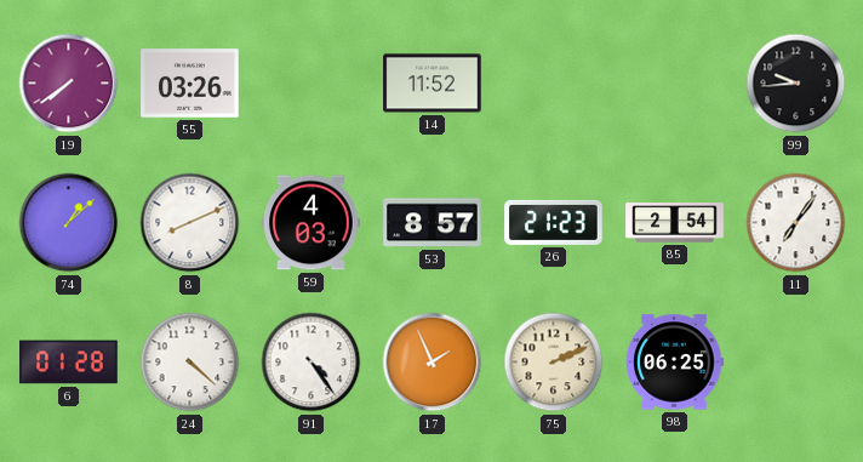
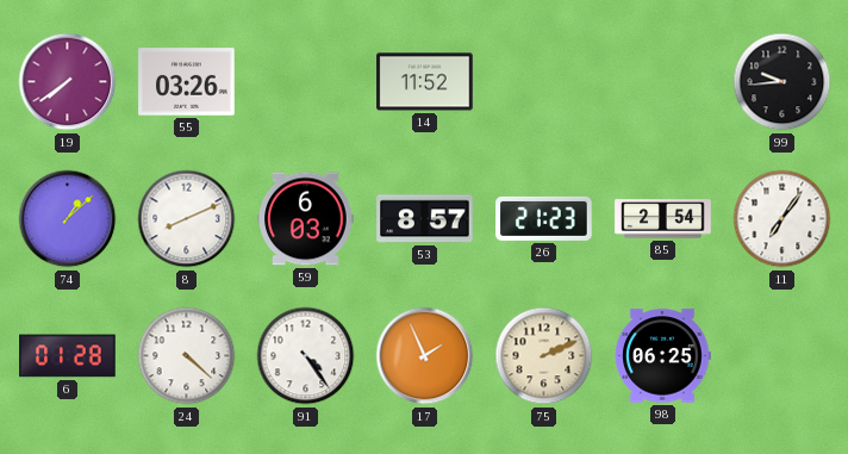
59: 4:03 -> 6:03 (306, 219)
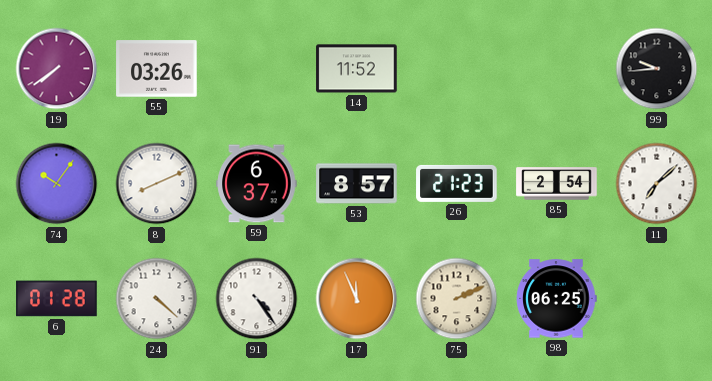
74: 1:08 -> 10:06 (57, 184)
59: 6:03 -> 6:37 (257, 184)
11: 7:06 -> 7:08 (657, 184)
17: 1:56 -> 11:56 (357, 299)
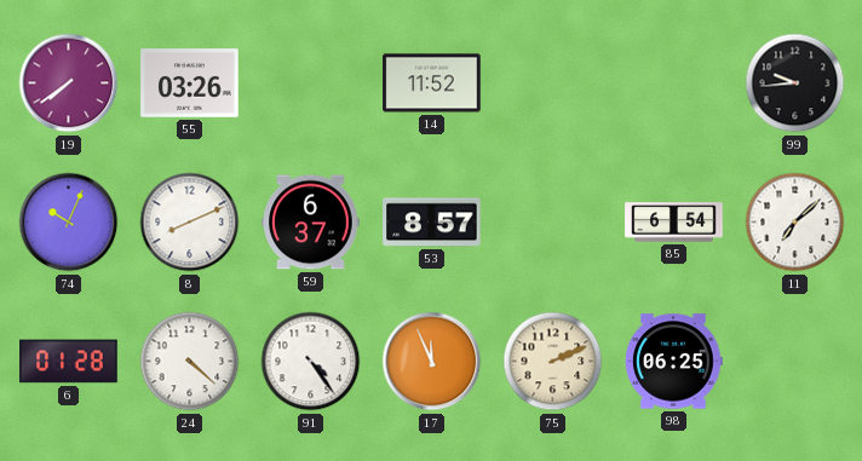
74: 10:06 -> 10:04 (69, 223)
26: 21:23 -> none (457, 183)
85: 2:54 -> 6:54 (674, 223)
